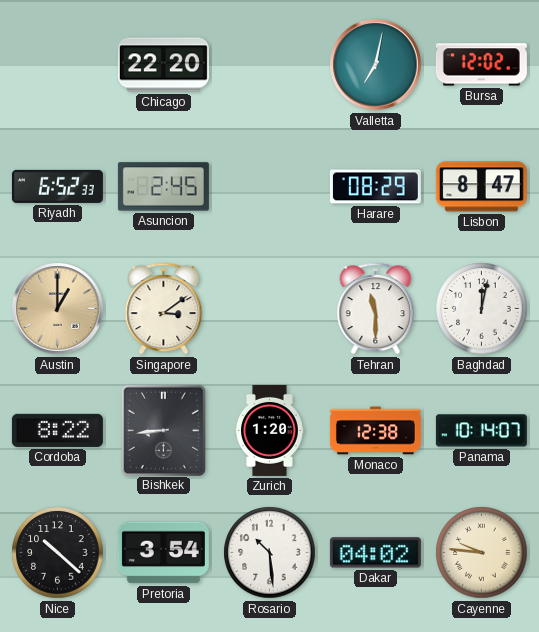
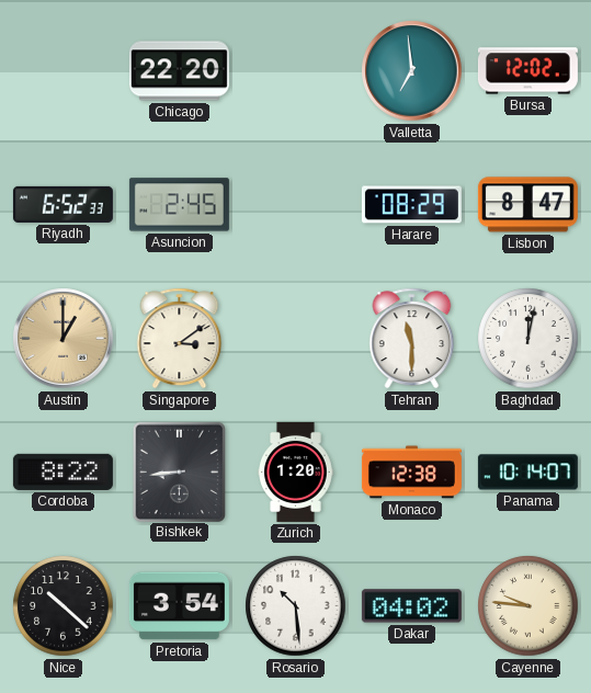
Valletta: 7:02 -> 6:59 (412, 71)
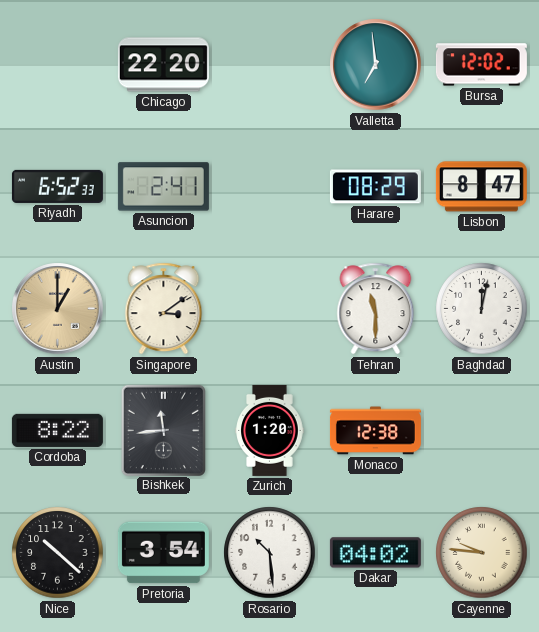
Asuncion: 2:45 -> 2:41 (163, 187)
Bishkek: 8:44 -> 11:44 (163, 430)
Panama: 10:14 -> none (527, 473)
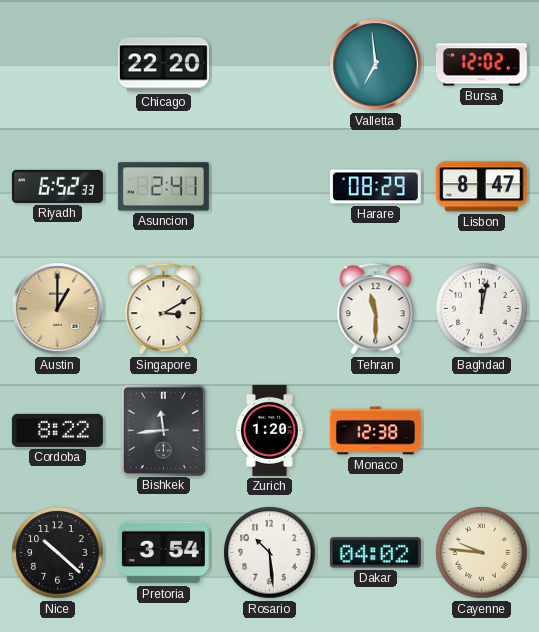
Singapore: 3:09 -> 3:10 (164, 309)
